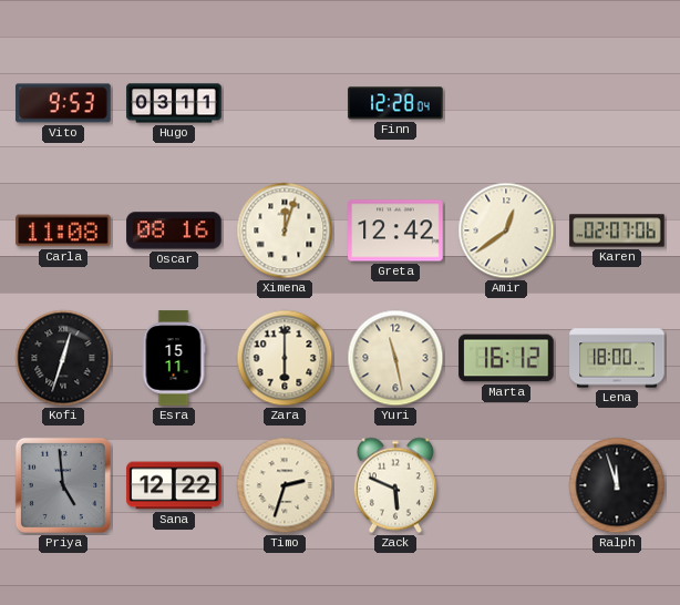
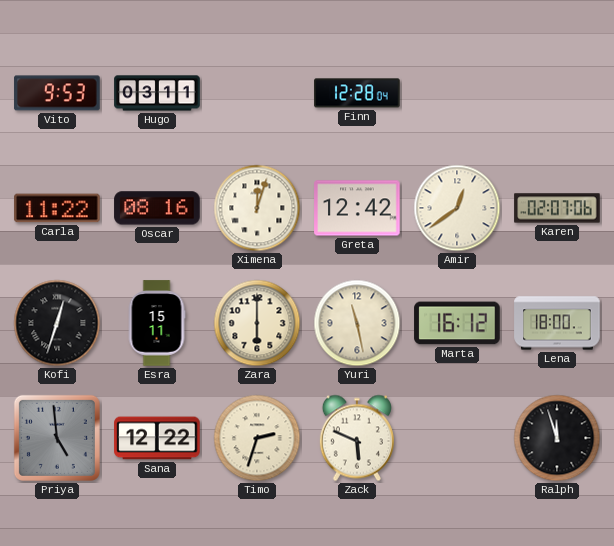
Carla: 11:08 -> 11:22 (57, 208)
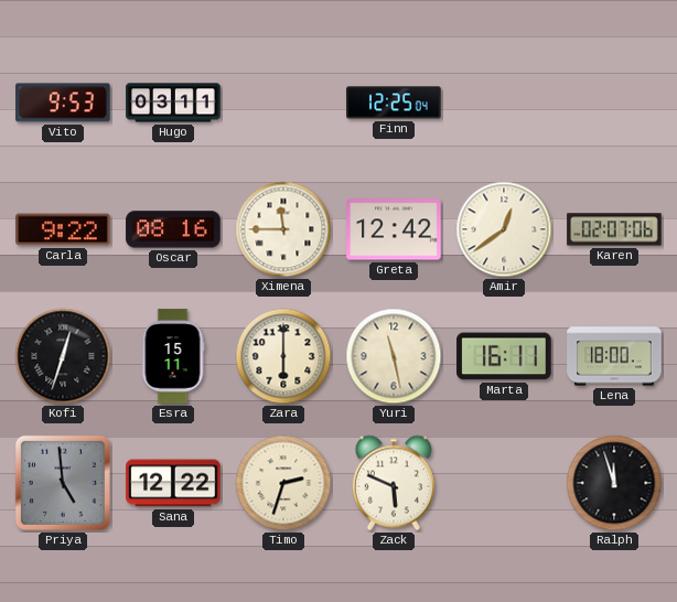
Finn: 12:28 -> 12:25 (394, 103)
Carla: 11:22 -> 9:22 (63, 229)
Ximena: 12:03 -> 11:45 (283, 229)
Marta: 16:12 -> 16:11 (504, 356)
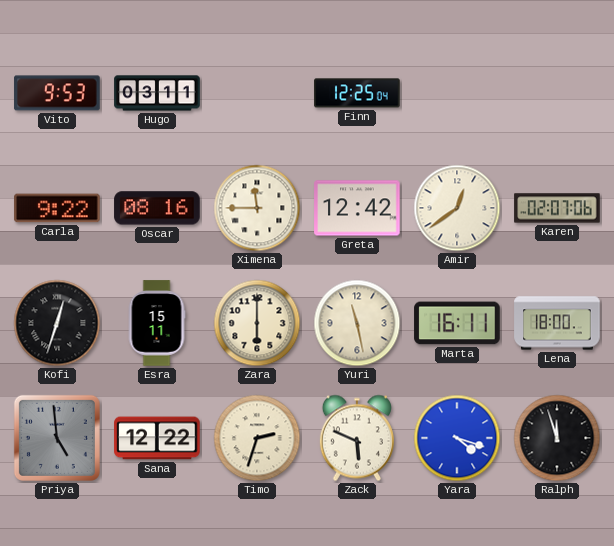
Yara: none -> 4:18 (457, 438)
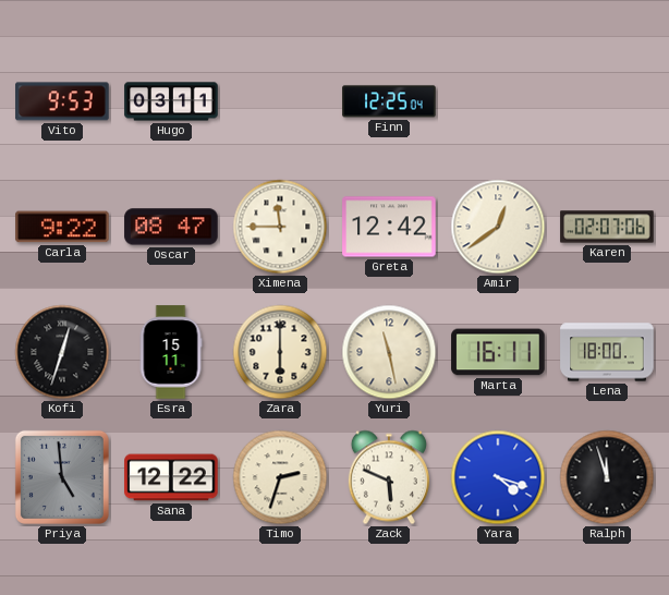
Oscar: 08:16 -> 08:47 (171, 227)
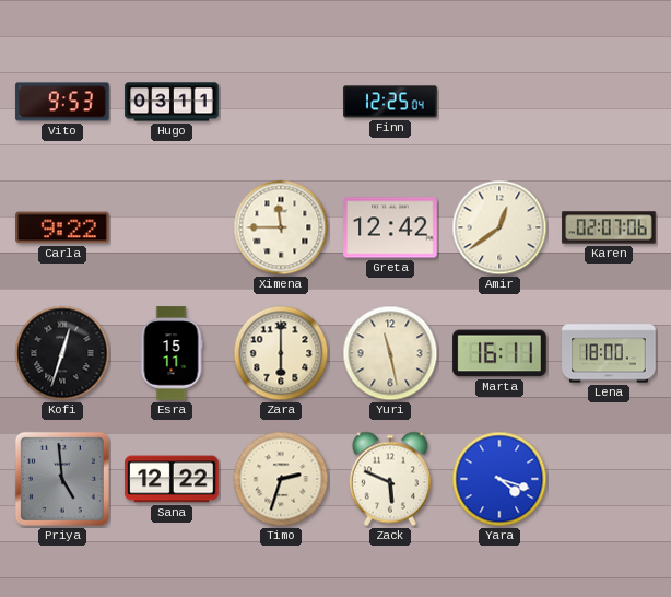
Oscar: 08:47 -> none (171, 227)
Ralph: 11:57 -> none (607, 477)
